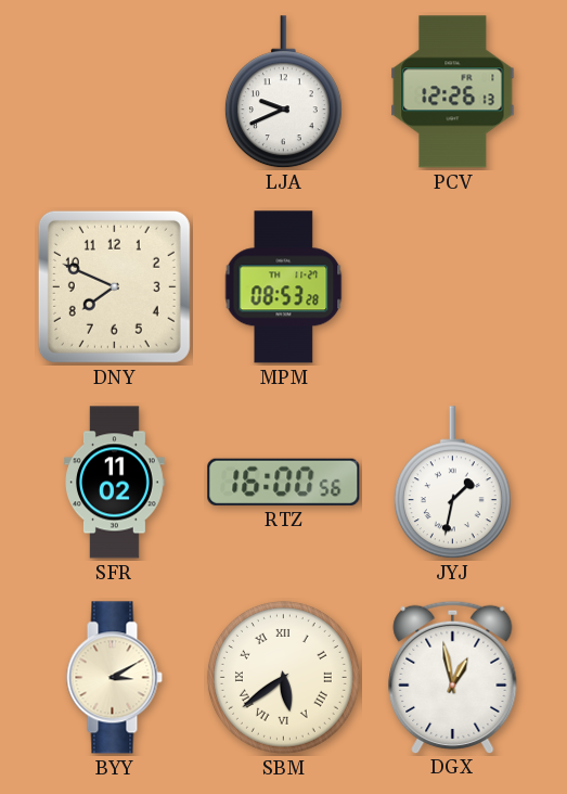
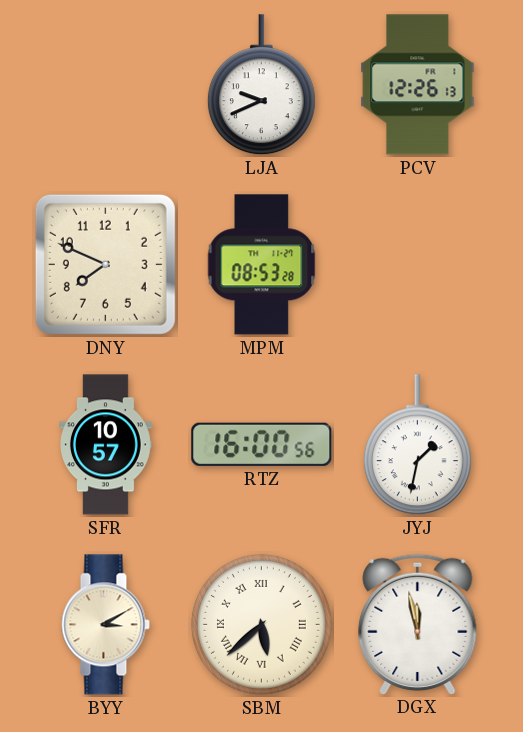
SFR: 11:02 -> 10:57 (106, 445)
SBM: 5:39 -> 5:38 (261, 624)
DGX: 12:58 -> 11:58 (418, 624)
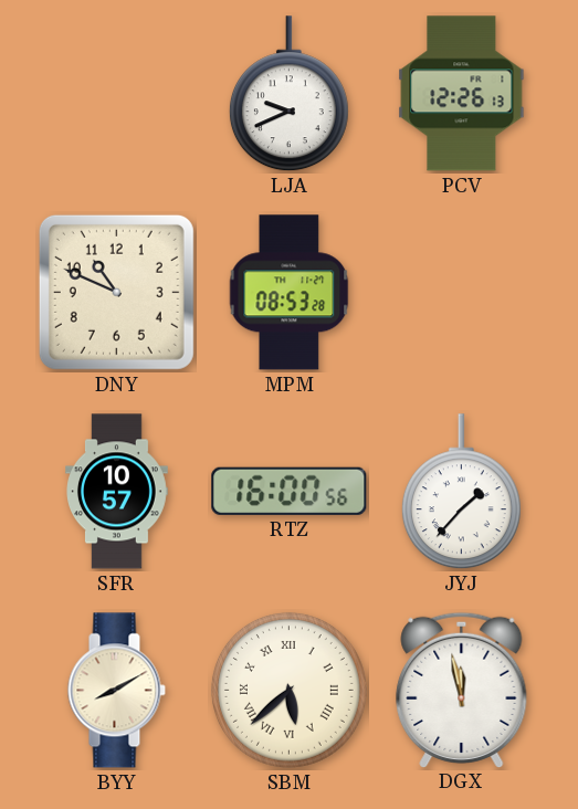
DNY: 7:49 -> 10:49 (116, 292)
JYJ: 1:32 -> 1:37 (461, 492)
BYY: 3:10 -> 8:10 (116, 691)
